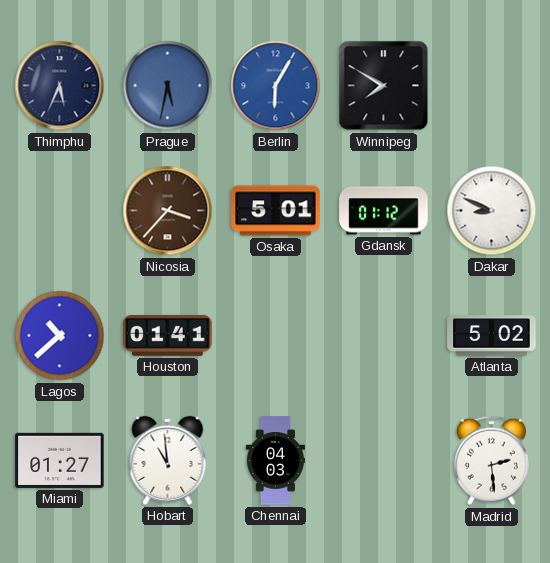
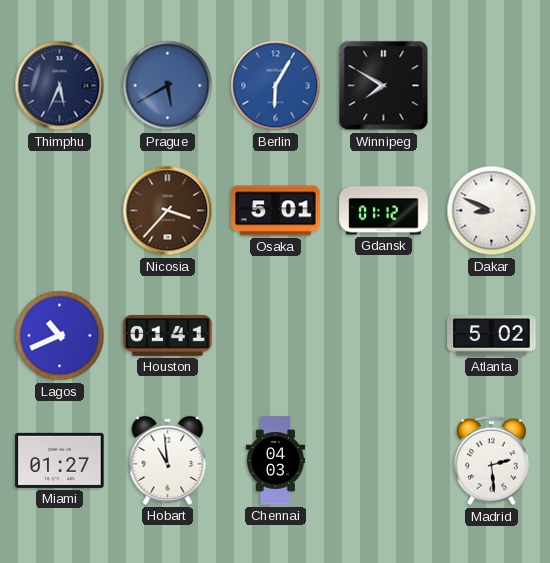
Prague: 5:32 -> 5:40 (168, 86)
Lagos: 10:38 -> 10:41 (60, 336)
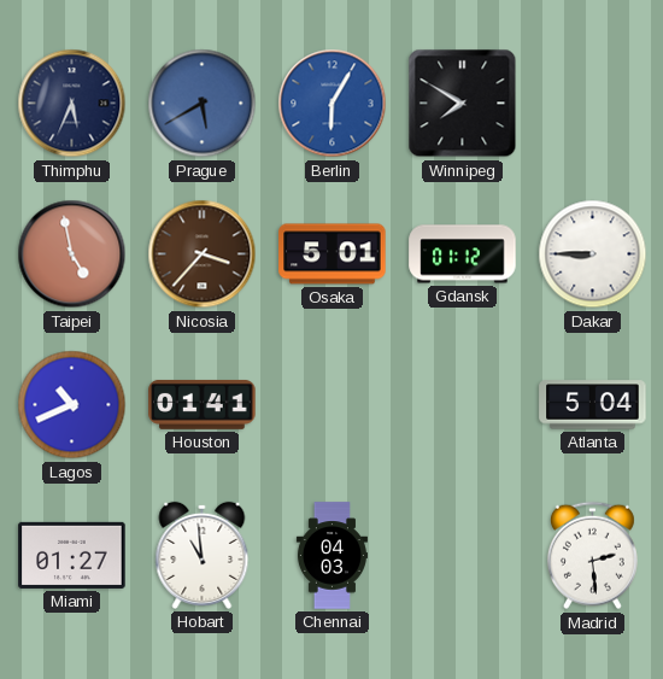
Taipei: none -> 4:58 (72, 254)
Dakar: 8:49 -> 8:45 (593, 254)
Atlanta: 5:02 -> 5:04 (593, 405)
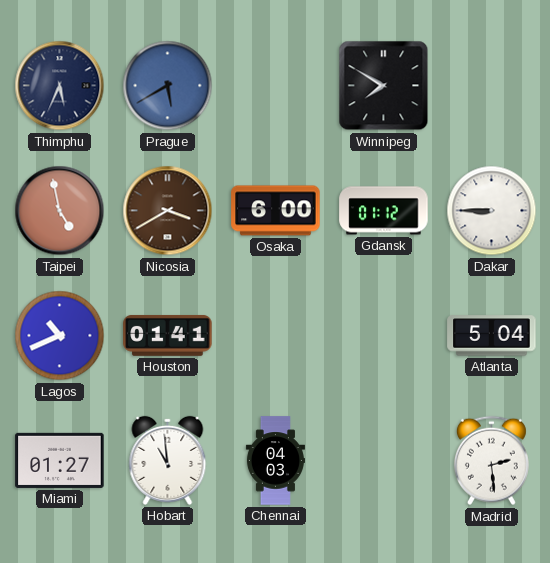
Berlin: 6:05 -> none (333, 104)
Nicosia: 3:37 -> 3:40 (168, 211)
Osaka: 5:01 -> 6:00 (276, 211)
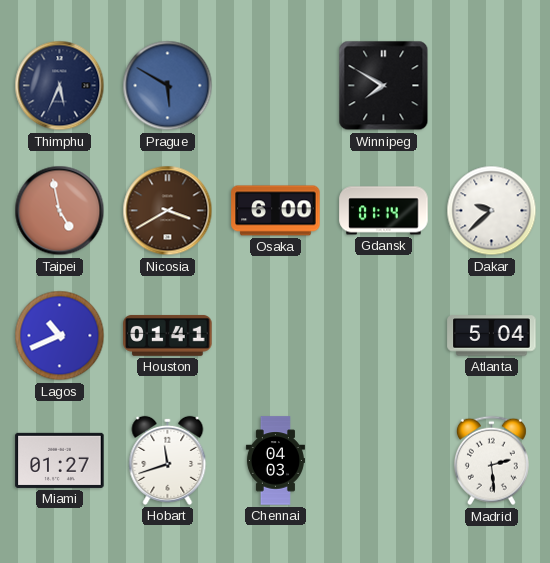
Prague: 5:40 -> 5:50 (168, 86)
Gdansk: 01:12 -> 01:14 (384, 211)
Dakar: 8:45 -> 9:38 (492, 211)
Hobart: 10:59 -> 11:42 (168, 460)
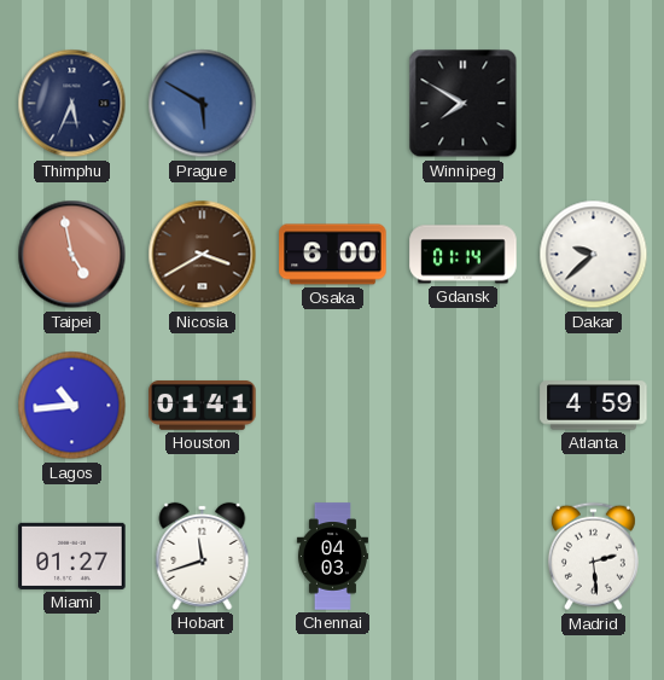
Lagos: 10:41 -> 10:44 (72, 406)
Atlanta: 5:04 -> 4:59 (594, 406)
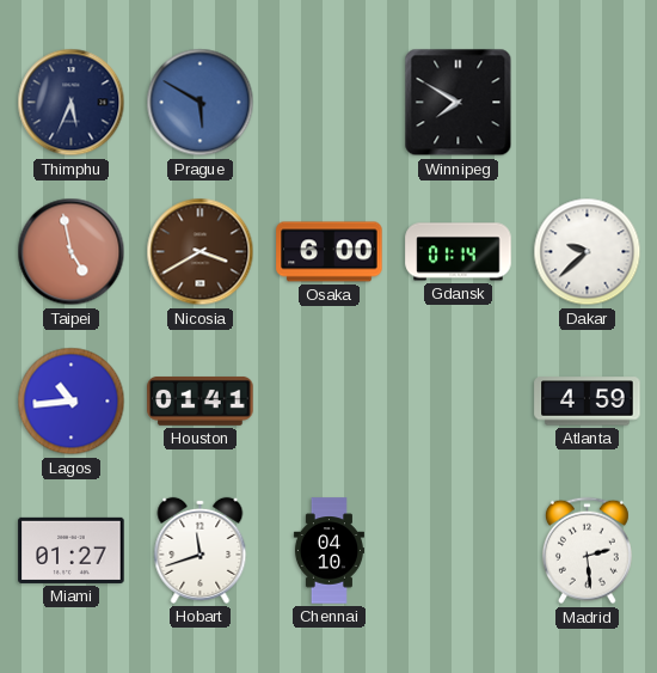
Chennai: 04:03 -> 04:10 (328, 551)
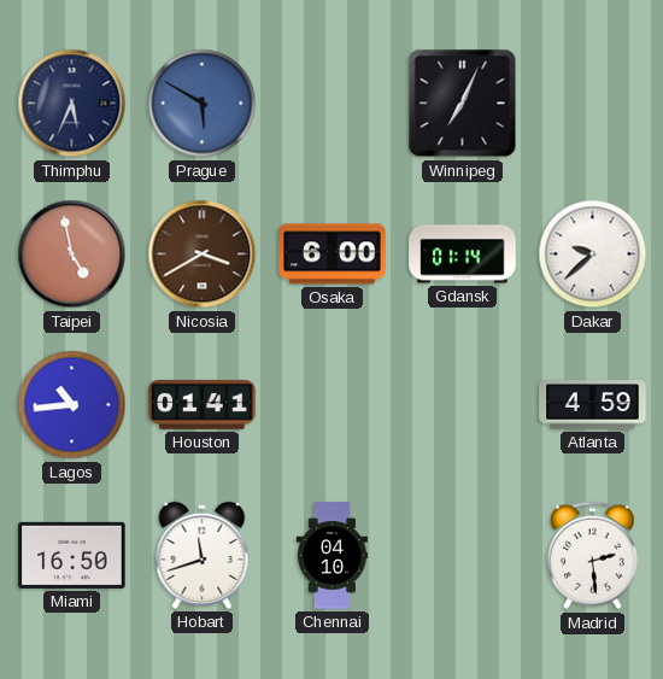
Winnipeg: 7:50 -> 7:04 (463, 104)
Miami: 01:27 -> 16:50 (72, 555)
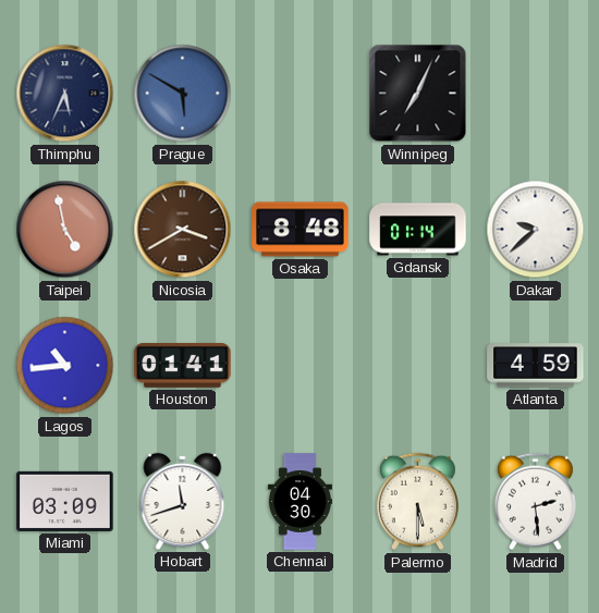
Osaka: 6:00 -> 8:48 (301, 230)
Miami: 16:50 -> 03:09 (65, 501)
Chennai: 04:10 -> 04:30 (299, 502)
Palermo: none -> 5:30 (417, 502)
